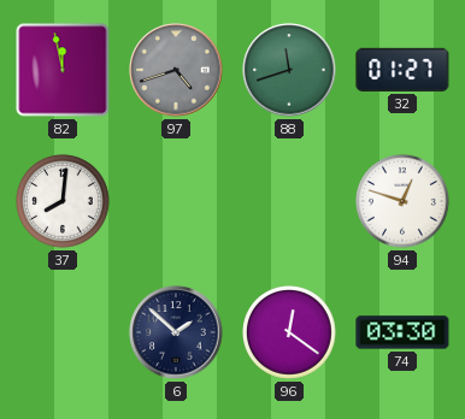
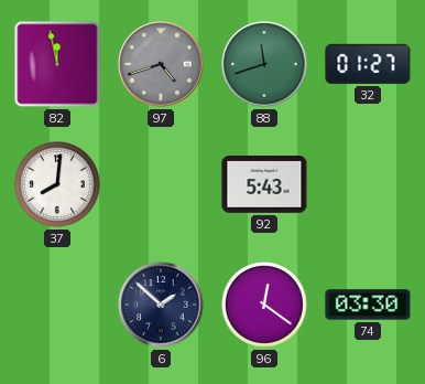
92: none -> 5:43 (264, 185)
94: 12:48 -> none (404, 202)
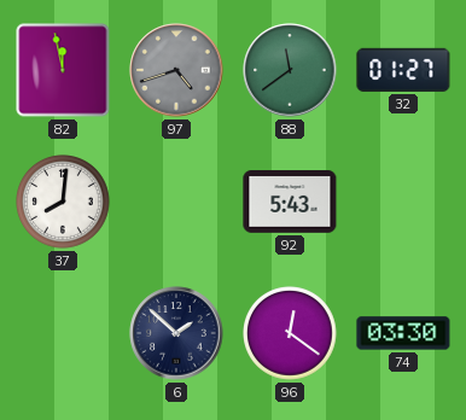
88: 11:42 -> 11:39 (290, 70)
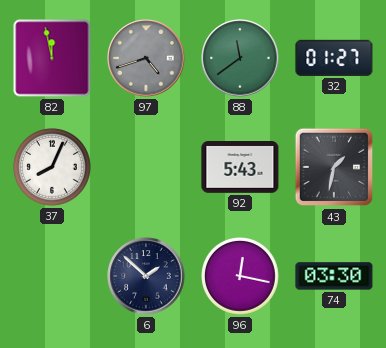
37: 8:01 -> 8:04 (53, 168)
43: none -> 1:32 (334, 167)
96: 12:21 -> 12:17 (241, 277)
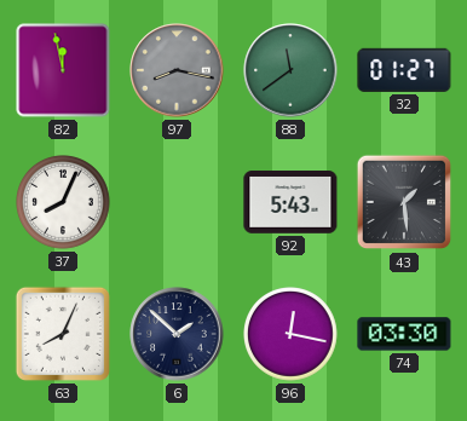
97: 4:42 -> 8:17 (177, 70)
43: 1:32 -> 1:29 (404, 202)
63: none -> 8:04 (63, 334)
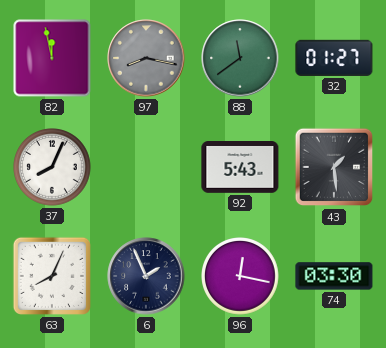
6: 1:52 -> 1:56 (146, 276)
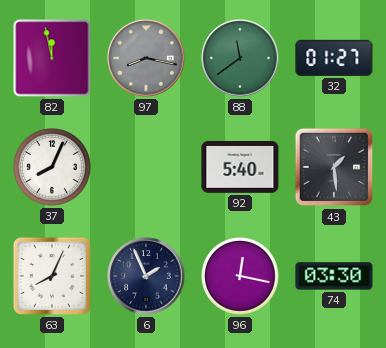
92: 5:43 -> 5:40 (240, 168)
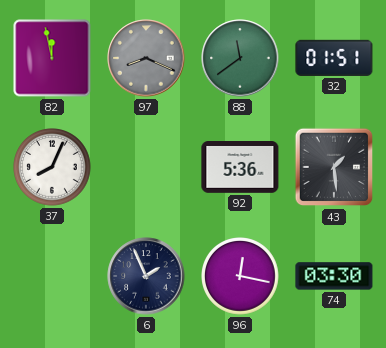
97: 8:17 -> 8:19 (146, 58)
32: 01:27 -> 01:51 (334, 58)
92: 5:40 -> 5:36 (240, 168)
63: 8:04 -> none (52, 276)
